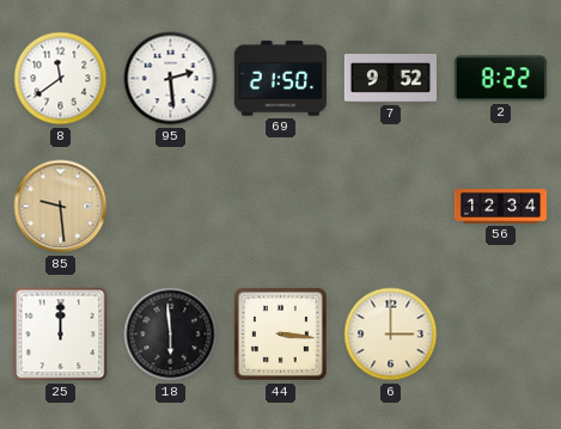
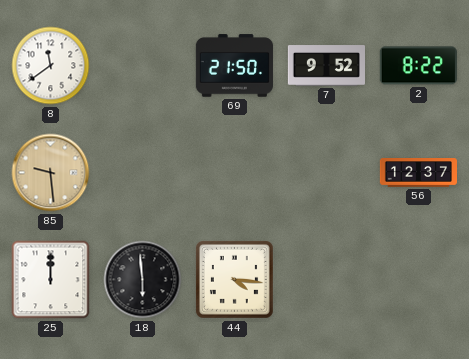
95: 2:29 -> none (171, 79)
56: 12:34 -> 12:37 (418, 173)
44: 3:16 -> 4:16 (234, 279)
6: 3:00 -> none (391, 335)
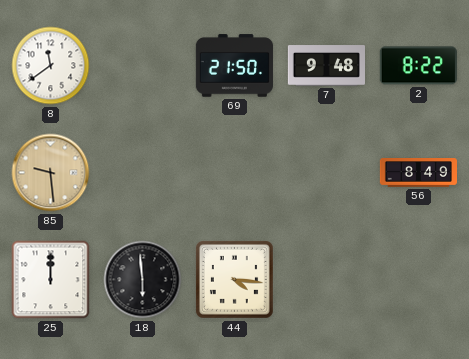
7: 9:52 -> 9:48 (326, 66)
56: 12:37 -> 8:49 (418, 173)
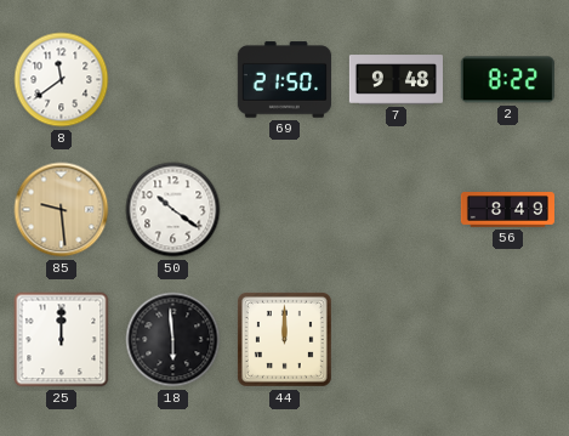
50: none -> 10:21 (173, 210)
44: 4:16 -> 12:00 (284, 339)
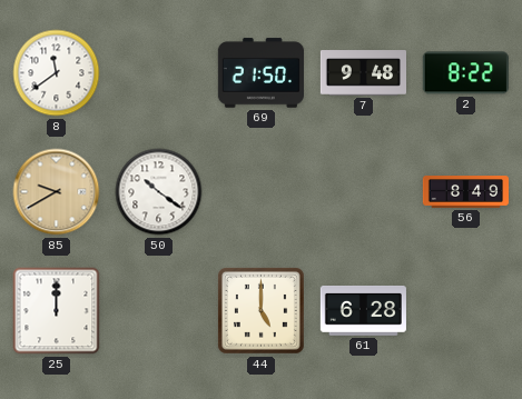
85: 9:29 -> 9:40 (57, 192)
18: 5:59 -> none (173, 340)
44: 12:00 -> 5:00 (260, 310)
61: none -> 6:28 (363, 311)
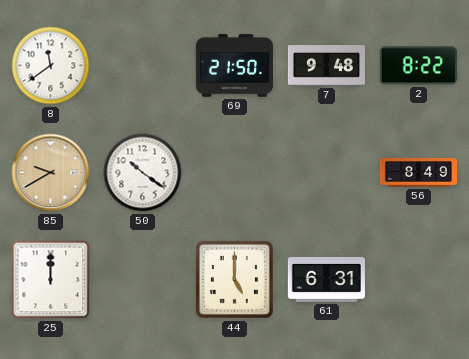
61: 6:28 -> 6:31 (326, 280)
